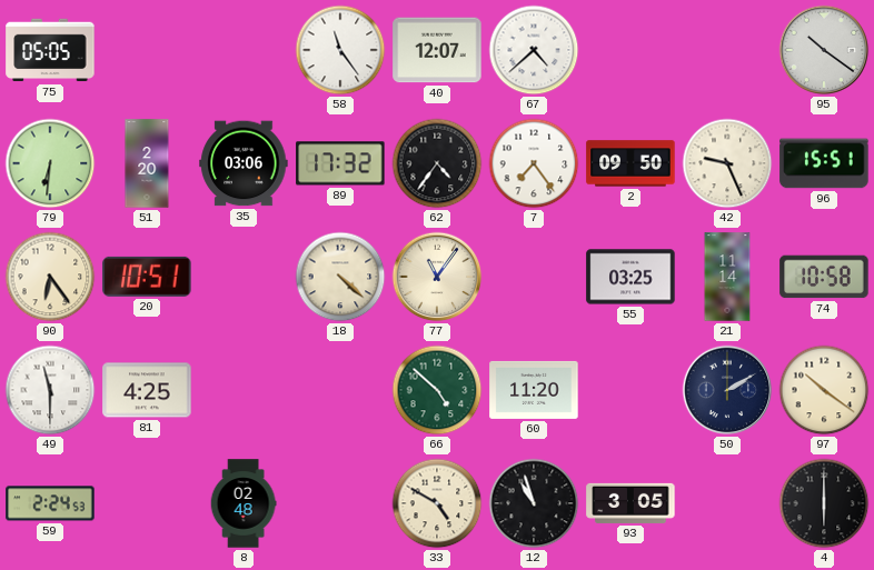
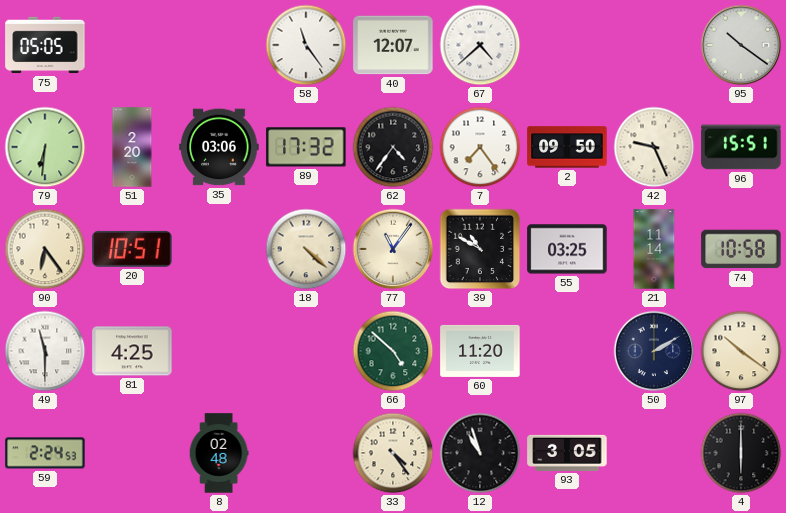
39: none -> 10:50 (480, 249)
33: 4:50 -> 4:24 (393, 453)
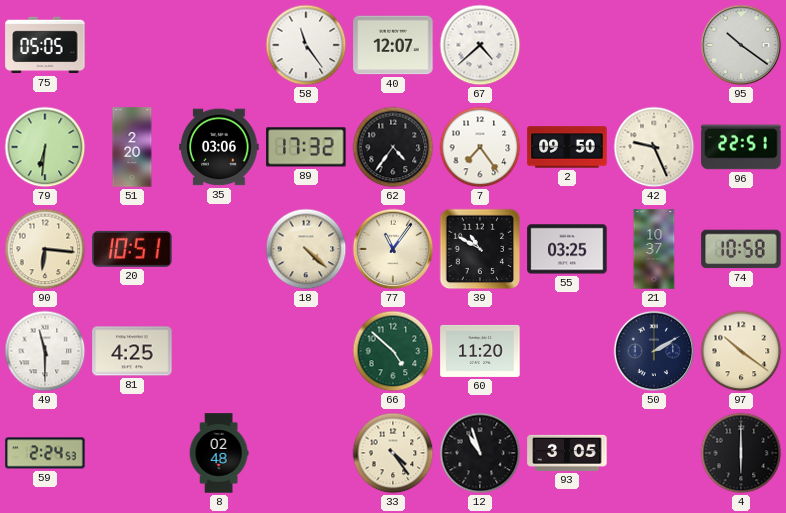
96: 15:51 -> 22:51 (741, 147)
90: 6:24 -> 6:16 (45, 249)
21: 11:14 -> 10:37 (654, 249)
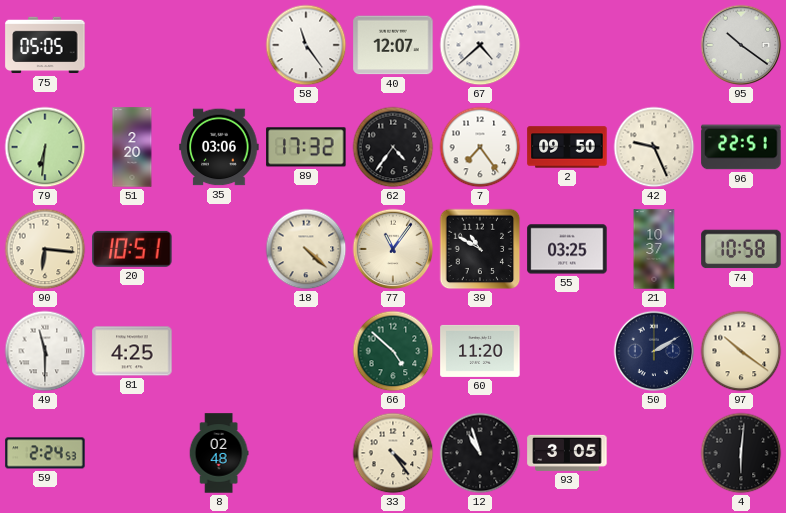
4: 6:00 -> 6:01 (741, 453)
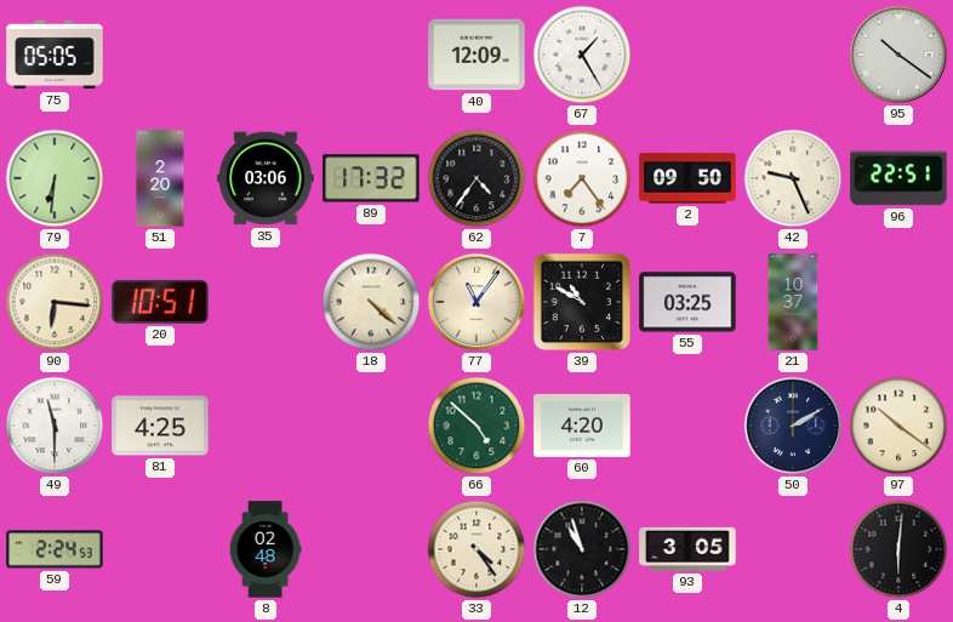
58: 11:24 -> none (306, 45)
40: 12:07 -> 12:09 (476, 55)
67: 4:38 -> 1:25 (582, 55)
74: 10:58 -> none (741, 249)
60: 11:20 -> 4:20 (582, 426)
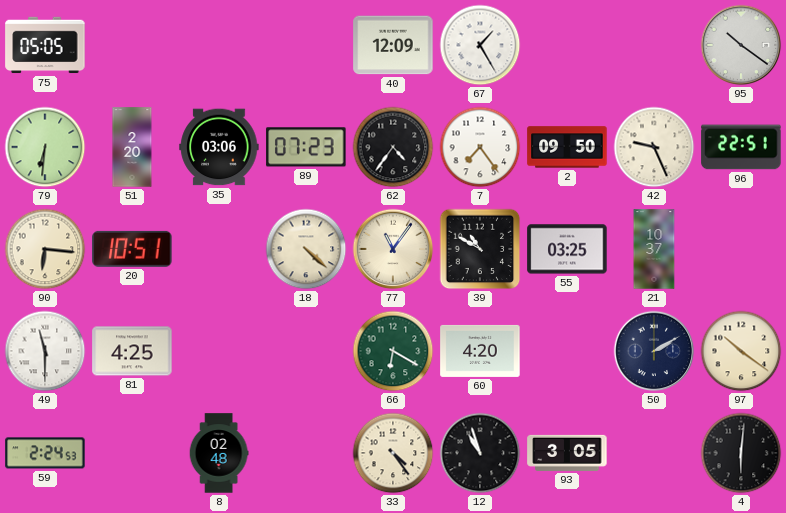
89: 17:32 -> 07:23 (306, 147)
66: 4:52 -> 6:20 (393, 351)
